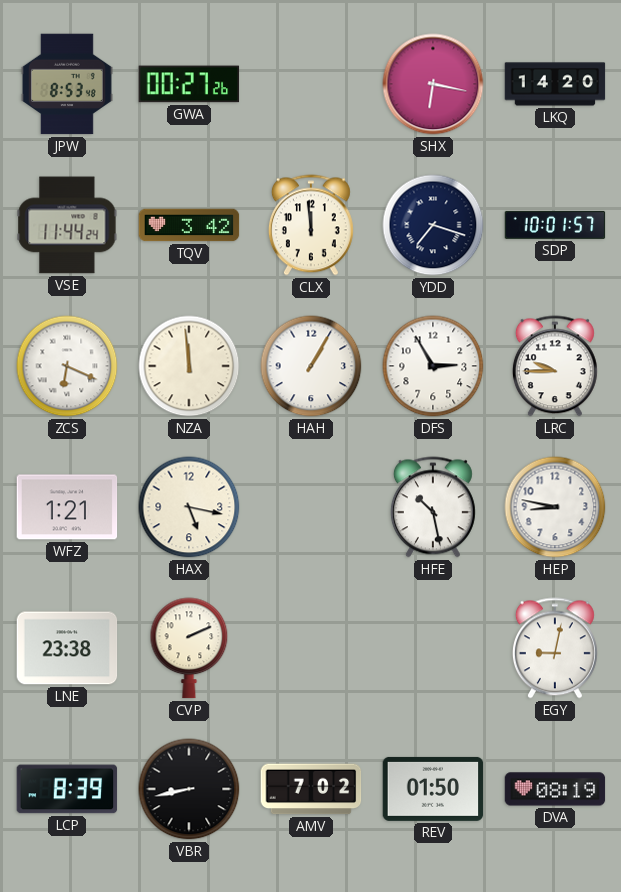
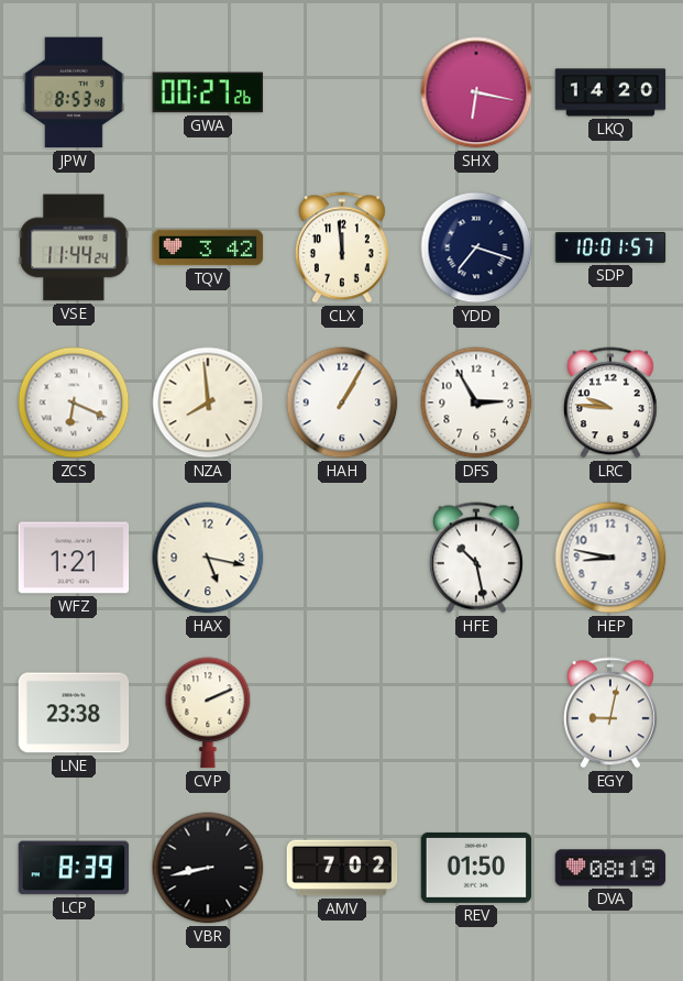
NZA: 11:59 -> 7:59 (208, 403)
LRC: 9:45 -> 9:46 (610, 403)
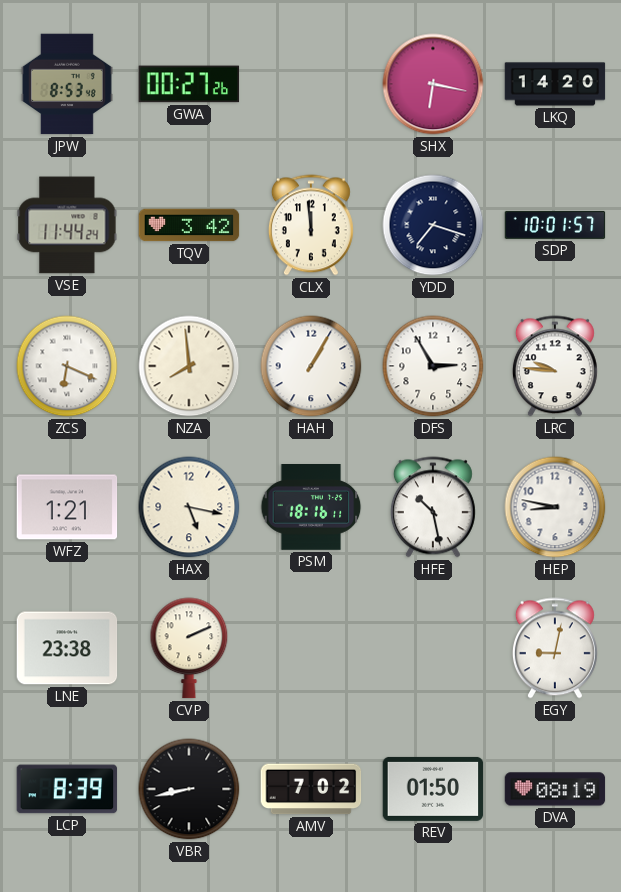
PSM: none -> 18:16 (311, 508)
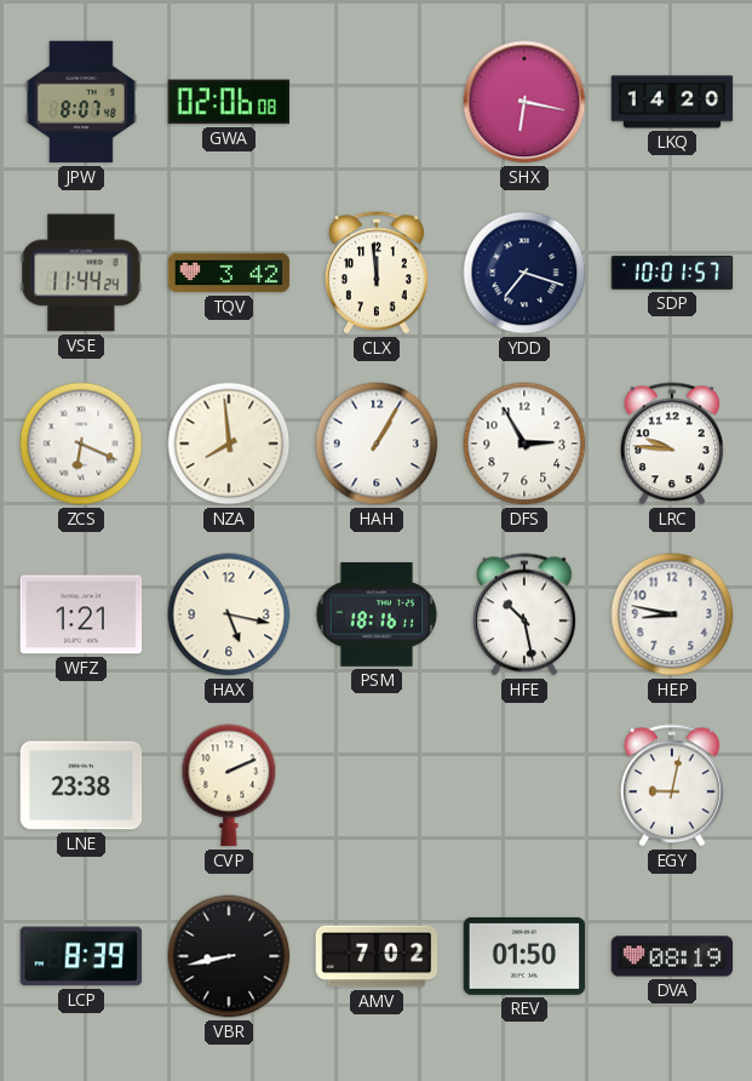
JPW: 8:53 -> 8:07 (81, 102)
GWA: 00:27 -> 02:06 (229, 102)
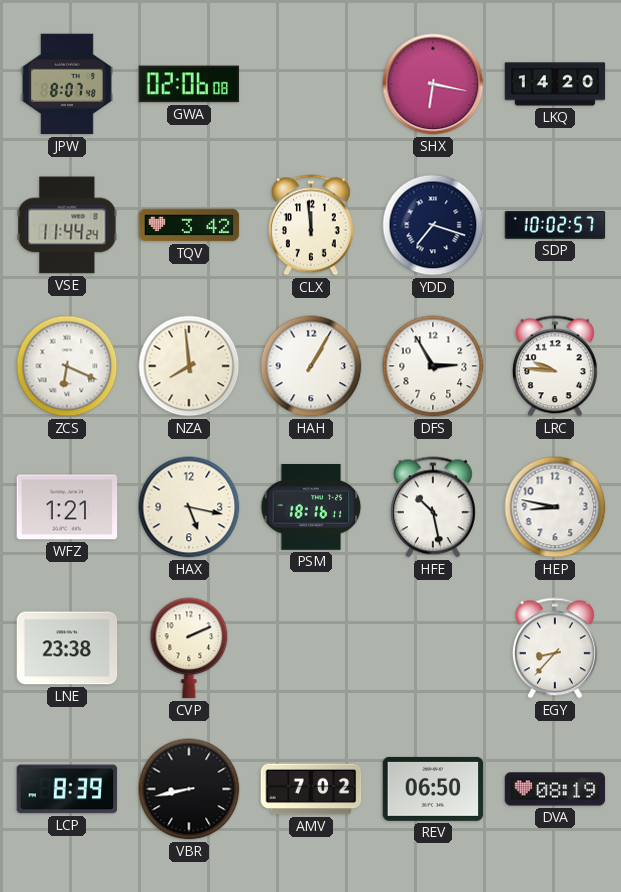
SDP: 10:01 -> 10:02 (555, 225)
EGY: 9:02 -> 8:37 (555, 648)
REV: 01:50 -> 06:50 (433, 789)
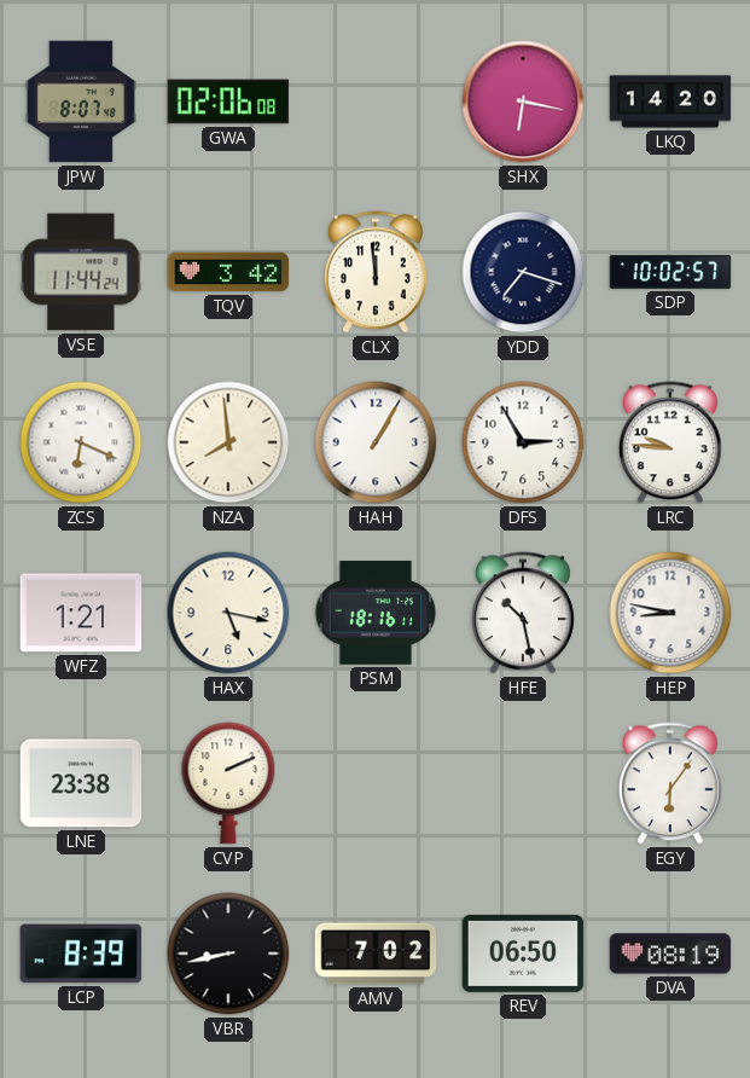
EGY: 8:37 -> 6:06 (670, 783)
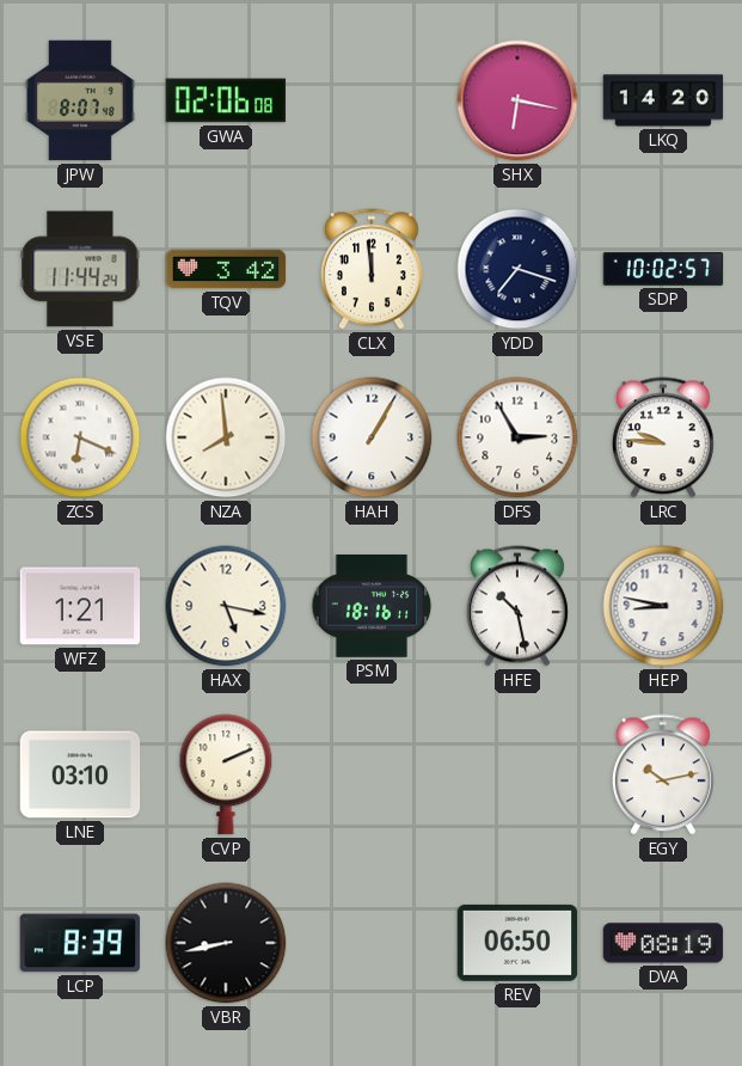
LNE: 23:38 -> 03:10 (80, 774)
EGY: 6:06 -> 10:13 (663, 774)
AMV: 7:02 -> none (376, 954)
